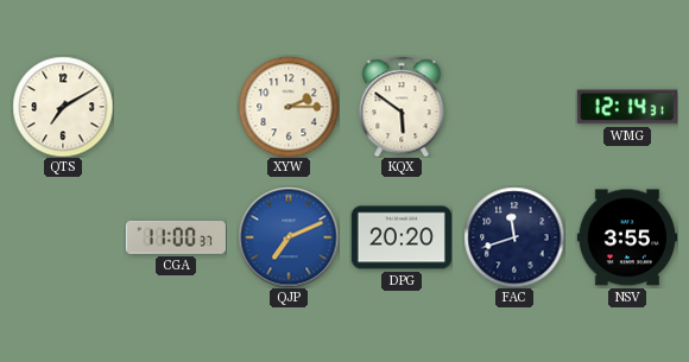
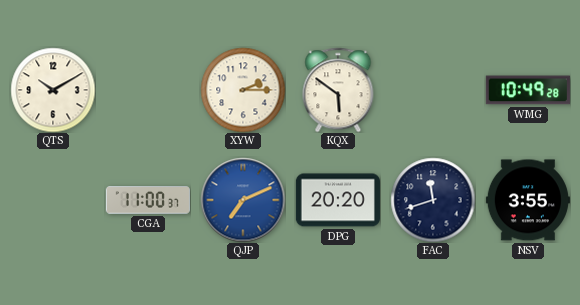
QTS: 7:10 -> 10:10 (53, 90)
WMG: 12:14 -> 10:49 (528, 90)
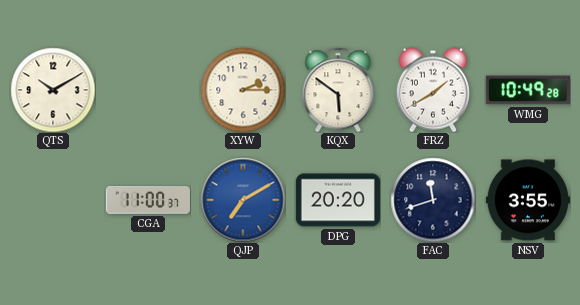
FRZ: none -> 1:40 (433, 90)
QJP: 7:11 -> 7:10 (243, 200)
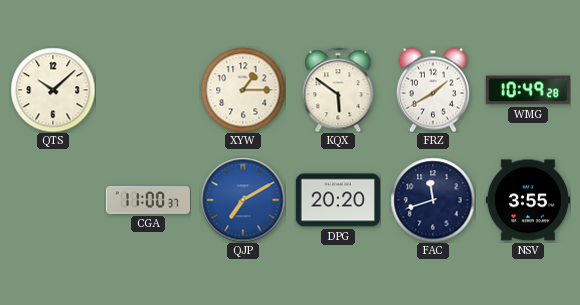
QTS: 10:10 -> 10:08 (53, 90)
XYW: 2:15 -> 1:15 (243, 90)
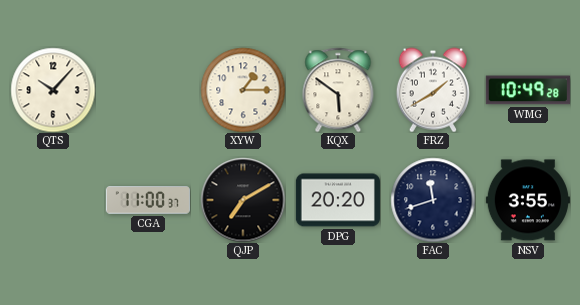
QTS: 10:08 -> 10:07 (53, 90)
QJP dial: blue -> black (243, 200)
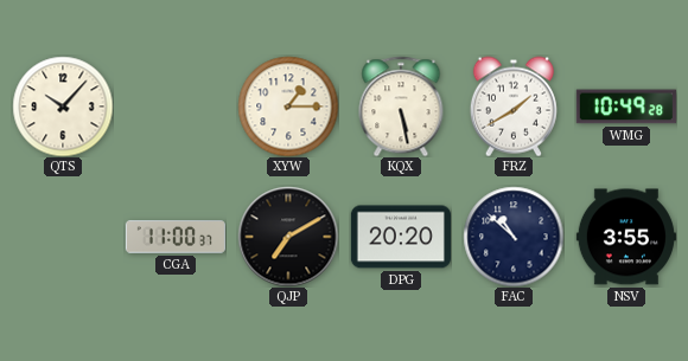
KQX: 5:51 -> 5:28 (401, 107)
FAC: 11:42 -> 10:52 (514, 237)
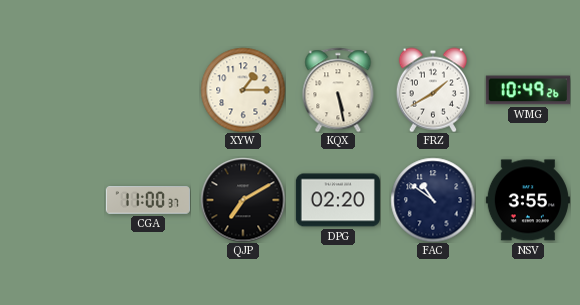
QTS: 10:07 -> none (63, 107)
WMG: 10:49:28 -> 10:49:26 (528, 90)
DPG: 20:20 -> 02:20 (338, 200)
FAC: 10:52 -> 10:51 (433, 200)
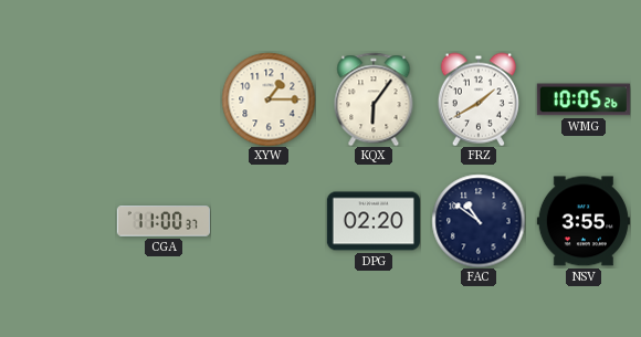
KQX: 5:28 -> 6:06 (374, 99)
WMG: 10:49 -> 10:05 (584, 99)
QJP: 7:10 -> none (243, 200)
